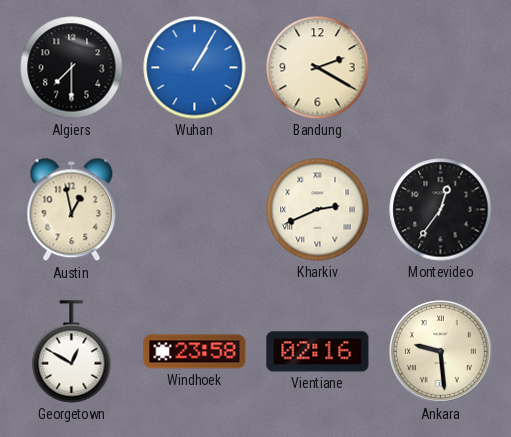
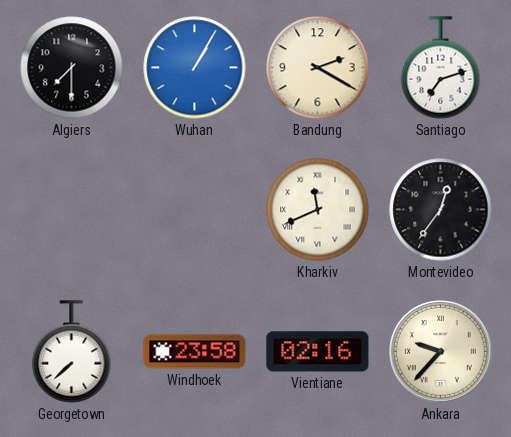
Santiago: none -> 7:12 (441, 68)
Austin: 12:58 -> none (72, 210)
Kharkiv: 2:41 -> 11:41 (318, 210)
Georgetown: 12:50 -> 7:38 (72, 352)
Ankara: 9:29 -> 9:37 (441, 352)
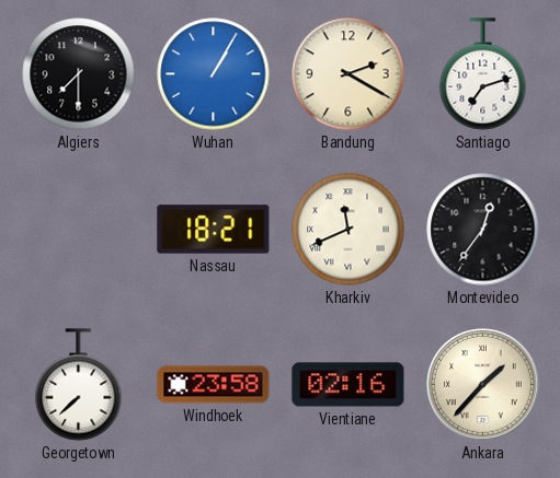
Nassau: none -> 18:21 (214, 230)
Ankara: 9:37 -> 1:37 (483, 385)
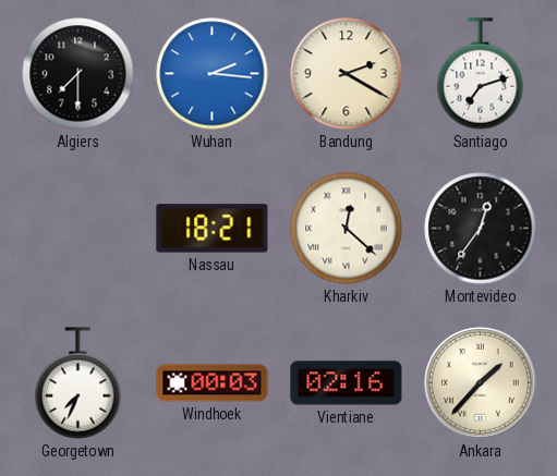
Wuhan: 1:05 -> 2:16 (213, 74)
Kharkiv: 11:41 -> 12:22 (347, 229)
Georgetown: 7:38 -> 7:34 (78, 383)
Windhoek: 23:58 -> 00:03 (213, 383)
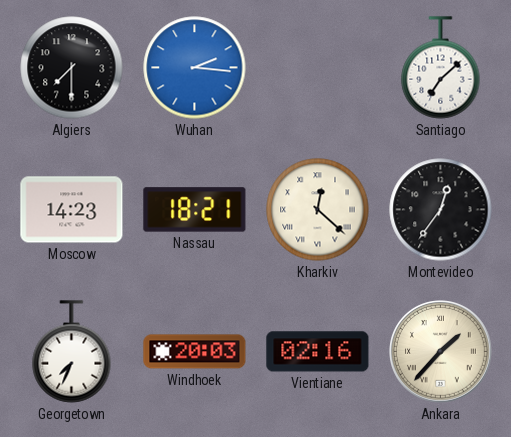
Bandung: 2:20 -> none (347, 74)
Santiago: 7:12 -> 7:08 (441, 68)
Moscow: none -> 14:23 (72, 210)
Windhoek: 00:03 -> 20:03 (195, 352)
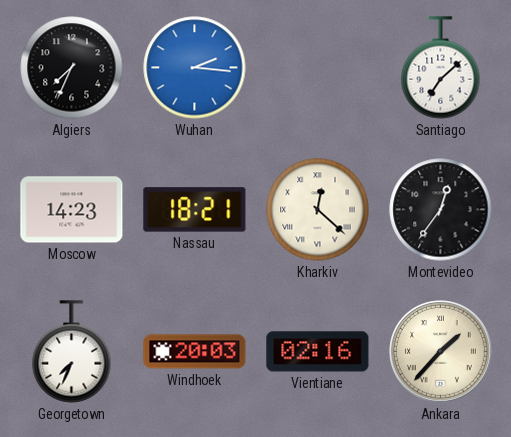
Algiers: 7:30 -> 7:34 (72, 68)
